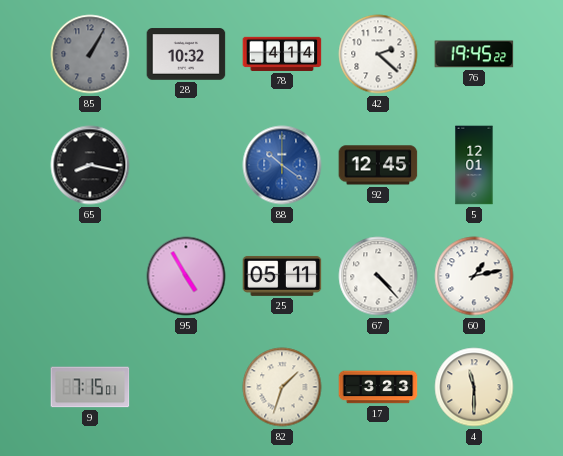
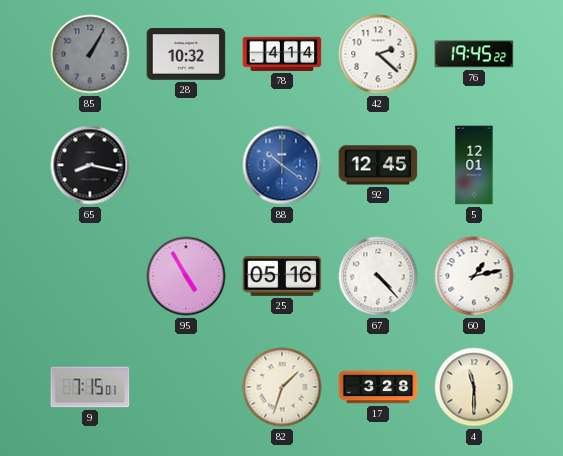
25: 05:11 -> 05:16 (282, 276)
17: 3:23 -> 3:28 (378, 387)
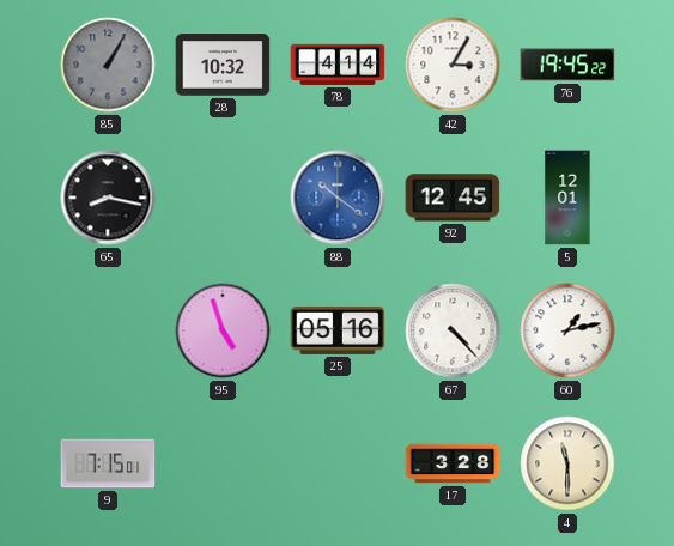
42: 2:22 -> 3:05 (453, 65)
95: 4:55 -> 4:57 (223, 330)
82: 1:33 -> none (282, 387)
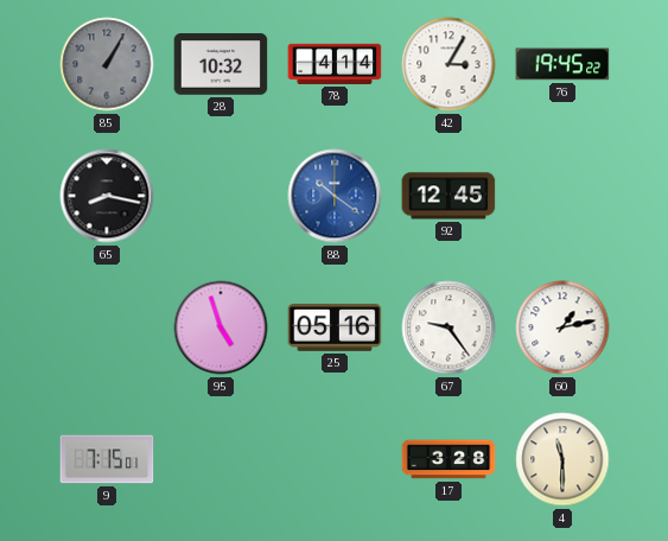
5: 12:01 -> none (567, 198)
67: 4:23 -> 9:24 (448, 327)
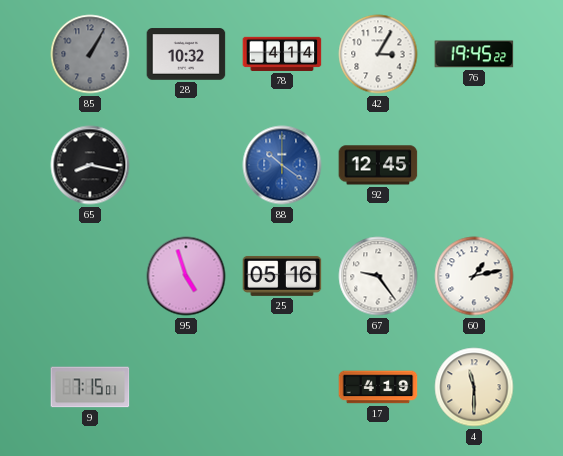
17: 3:28 -> 4:19 (378, 387)
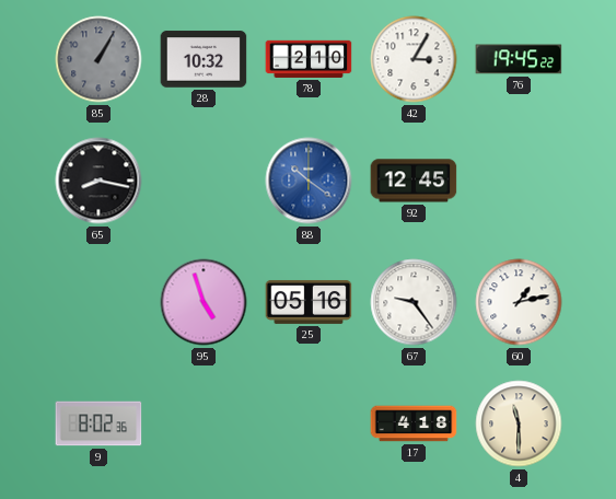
78: 4:14 -> 2:10 (309, 59)
9: 7:15 -> 8:02 (98, 423)
17: 4:19 -> 4:18 (414, 423)
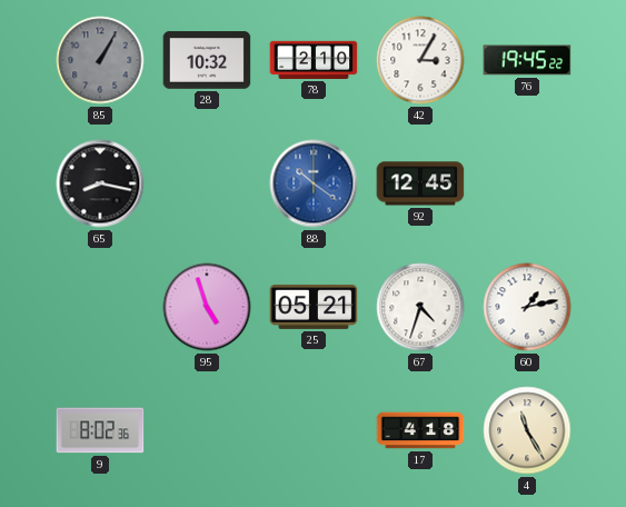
25: 05:16 -> 05:21 (314, 307)
67: 9:24 -> 4:33 (420, 307)
4: 11:30 -> 11:25 (527, 430)
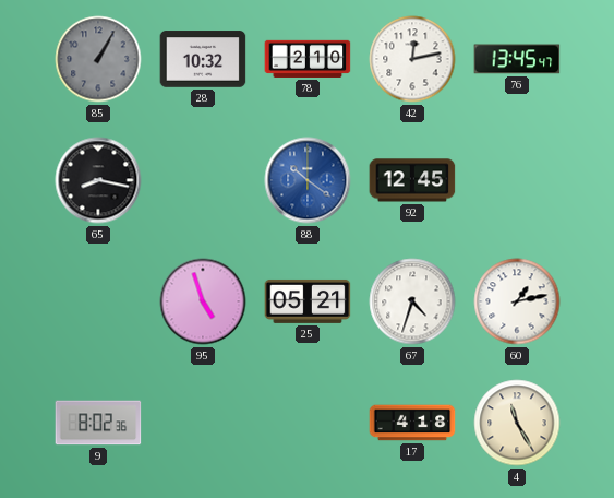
42: 3:05 -> 12:13 (412, 59)
76: 19:45 -> 13:45 (517, 59)
